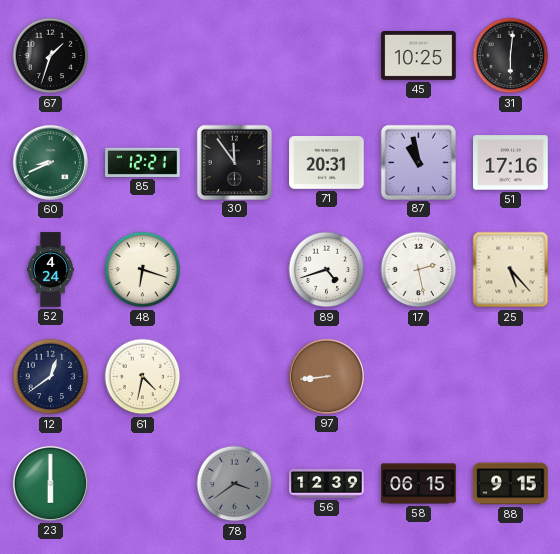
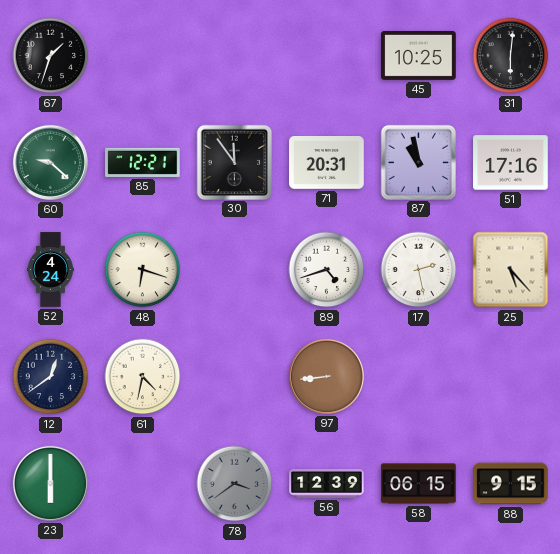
60: 8:41 -> 9:22 (50, 162)
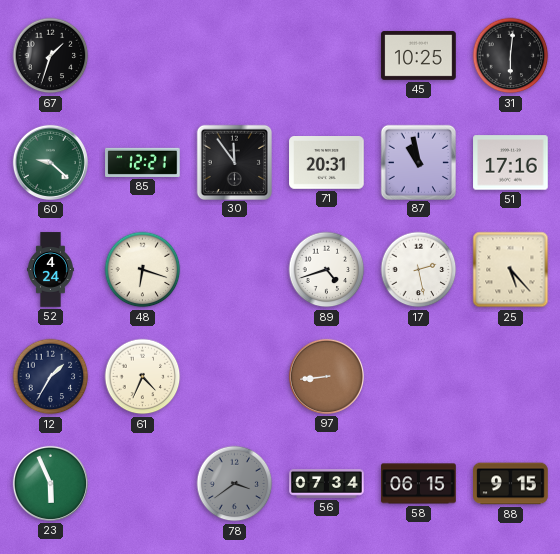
12: 12:39 -> 1:35 (51, 377)
61: 4:32 -> 4:34 (143, 377)
23: 6:00 -> 5:56 (50, 483)
56: 12:39 -> 07:34 (327, 484)
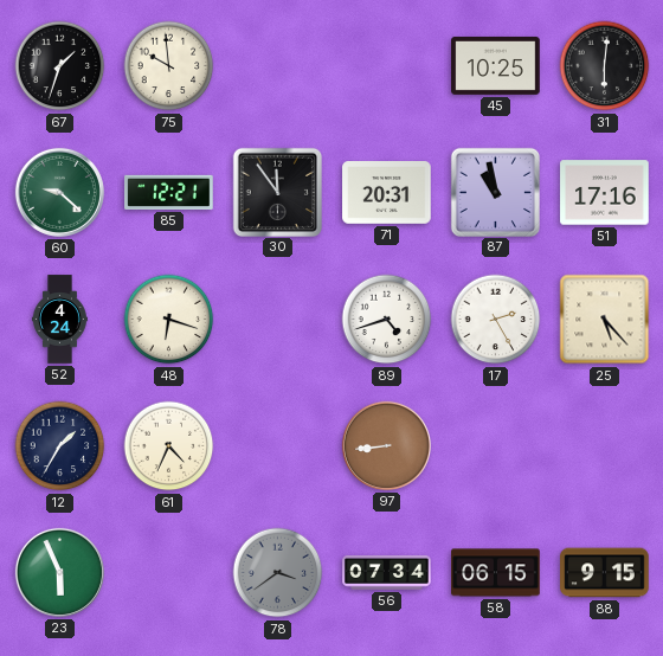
75: none -> 9:59 (169, 66)
17: 2:28 -> 2:25 (496, 320)
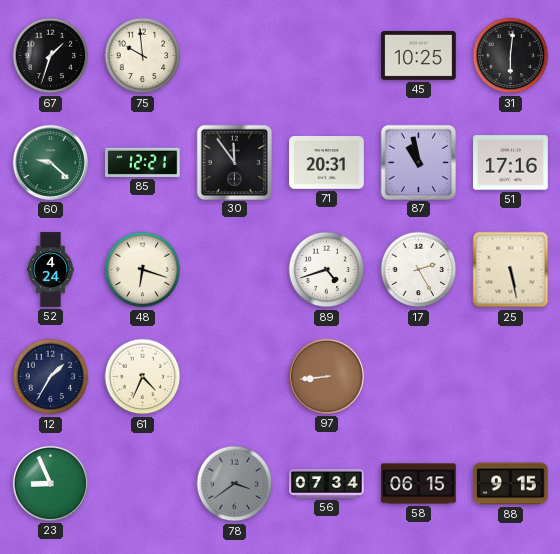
25: 5:23 -> 5:28 (511, 270)
23: 5:56 -> 8:56 (50, 483)
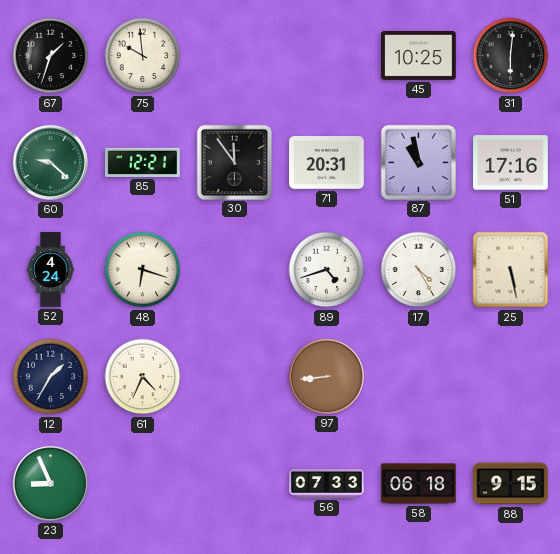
17: 2:25 -> 4:25 (419, 270)
78: 3:39 -> none (235, 484)
56: 07:34 -> 07:33 (327, 484)
58: 06:15 -> 06:18 (419, 484)
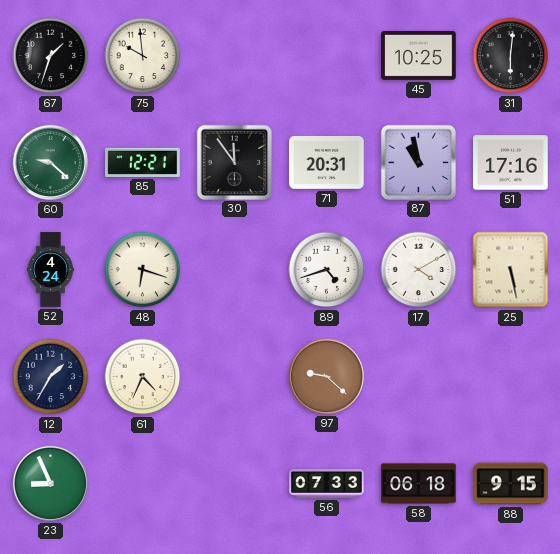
17: 4:25 -> 4:10 (419, 270)
97: 8:44 -> 9:22 (326, 376)
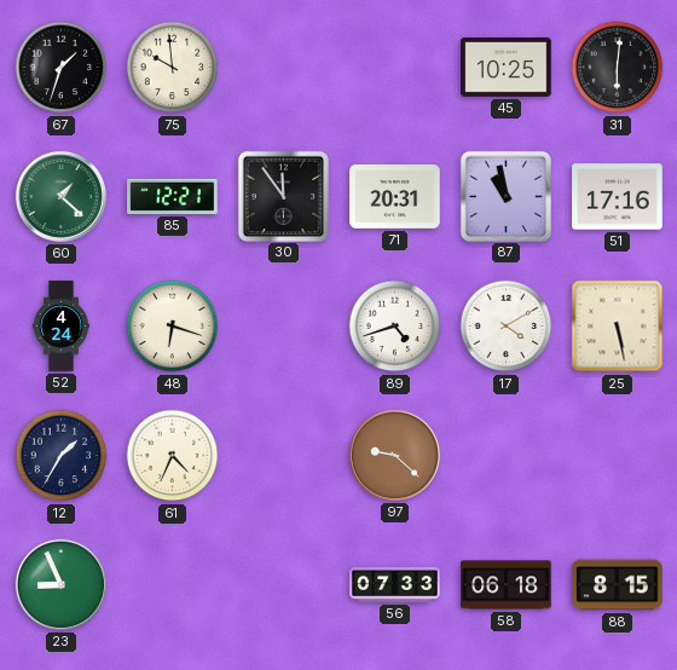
60: 9:22 -> 1:22 (60, 196)
88: 9:15 -> 8:15 (618, 585)
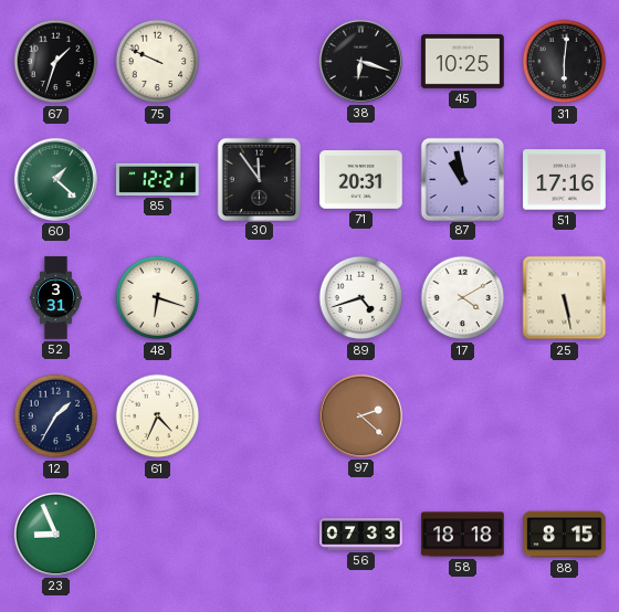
75: 9:59 -> 9:49 (158, 62)
38: none -> 6:18 (360, 61)
52: 4:24 -> 3:31 (56, 298)
97: 9:22 -> 2:22 (360, 415)
58: 06:18 -> 18:18 (463, 535)
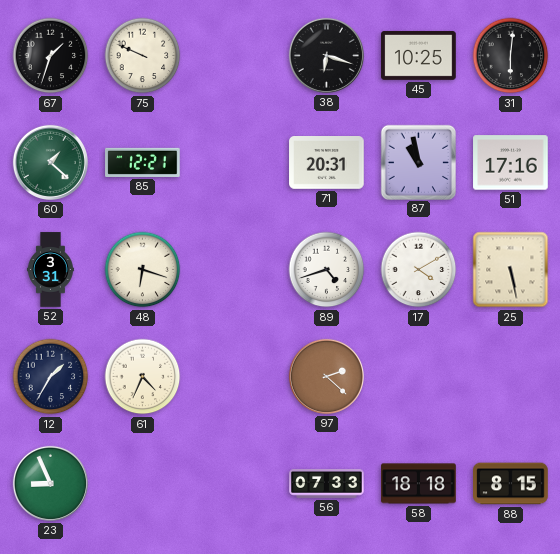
30: 11:54 -> none (259, 179)
